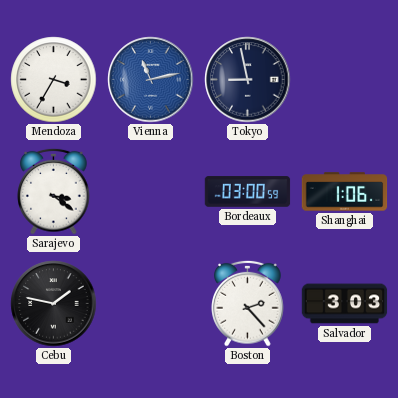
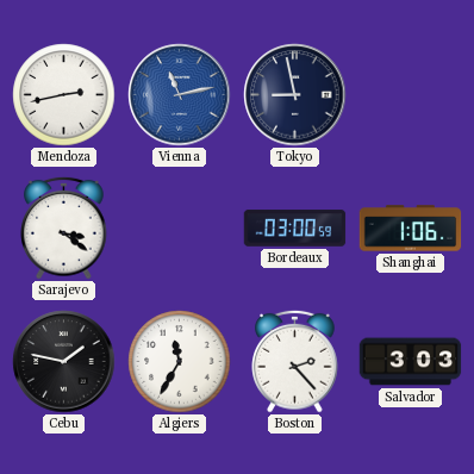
Mendoza: 3:35 -> 2:43 (64, 95)
Algiers: none -> 11:35 (180, 362)
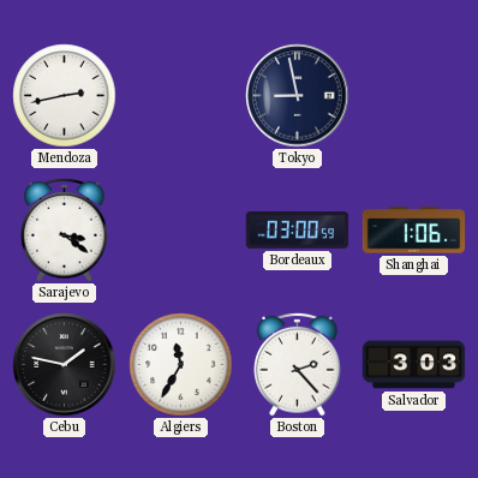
Vienna: 11:13 -> none (180, 95)
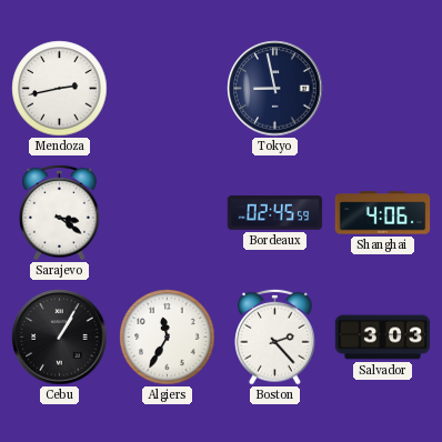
Bordeaux: 03:00 -> 02:45 (275, 213)
Shanghai: 1:06 -> 4:06 (383, 213)
Cebu: 1:47 -> 1:05 (60, 338)
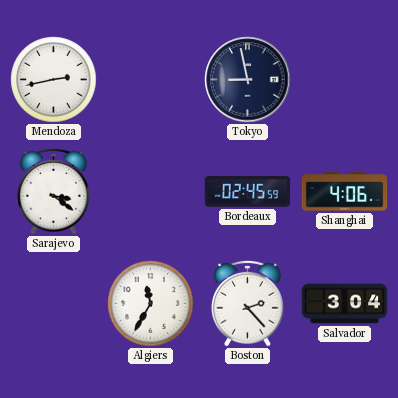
Cebu: 1:05 -> none (60, 338)
Salvador: 3:03 -> 3:04 (345, 304)
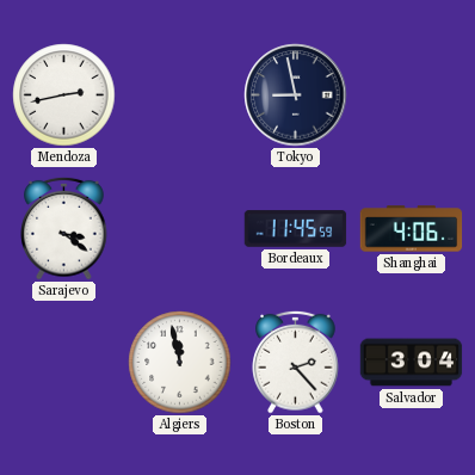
Bordeaux: 02:45 -> 11:45 (296, 229)
Algiers: 11:35 -> 11:58 (180, 363)
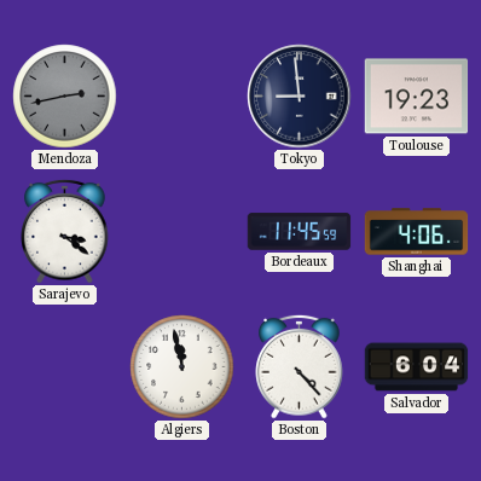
Mendoza dial: white -> grey (65, 97)
Tokyo: 8:58 -> 8:59 (300, 97)
Toulouse: none -> 19:23 (417, 97)
Boston: 2:23 -> 4:23 (300, 366)
Salvador: 3:04 -> 6:04 (417, 367)
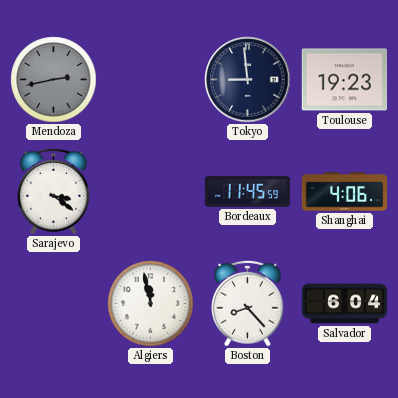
Boston: 4:23 -> 8:23 (248, 303)
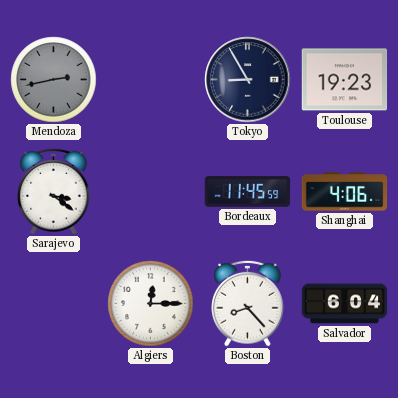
Tokyo: 8:59 -> 8:55 (248, 80)
Algiers: 11:58 -> 12:15 (151, 304)
